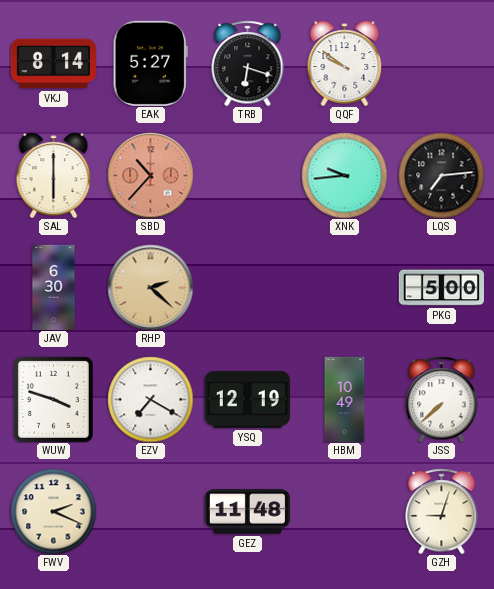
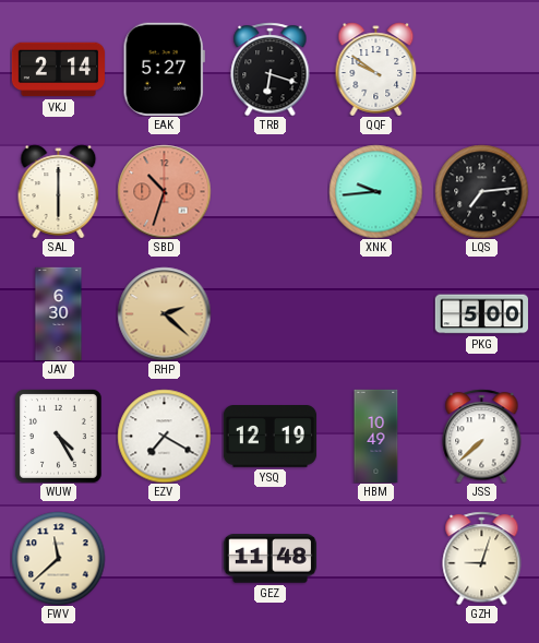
VKJ: 8:14 -> 2:14 (58, 70)
SBD: 10:37 -> 10:33 (164, 191)
WUW: 3:48 -> 4:25 (58, 436)
FWV: 2:19 -> 11:38 (58, 558)
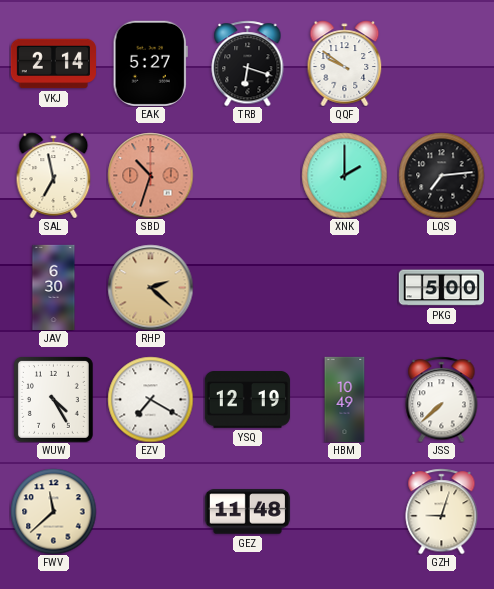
SAL: 6:00 -> 6:58 (54, 175)
XNK: 9:44 -> 2:00 (344, 175)
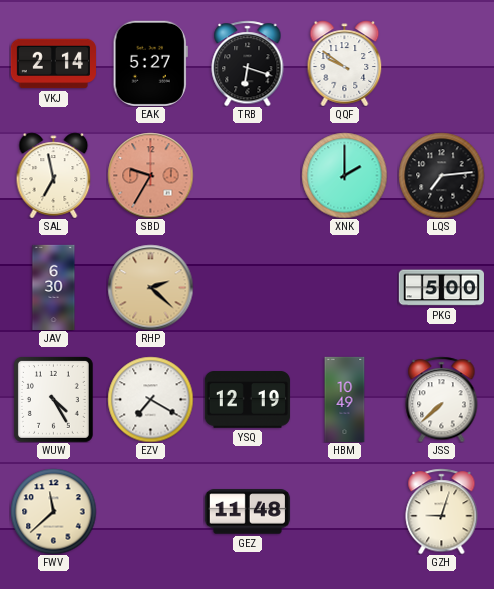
SBD: 10:33 -> 9:35 (150, 175)
